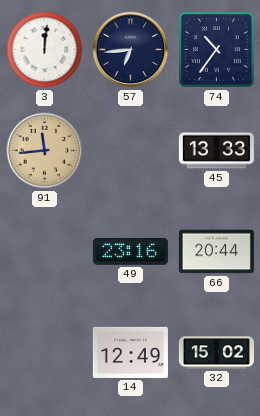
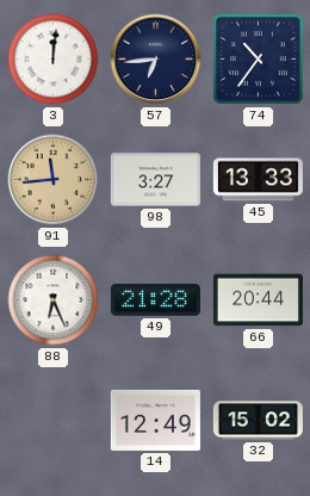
98: none -> 3:27 (155, 180)
88: none -> 6:26 (54, 300)
49: 23:16 -> 21:28 (155, 300)
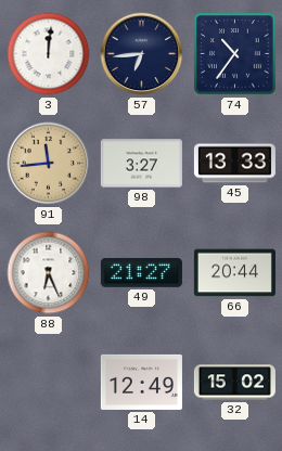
49: 21:28 -> 21:27 (141, 273)
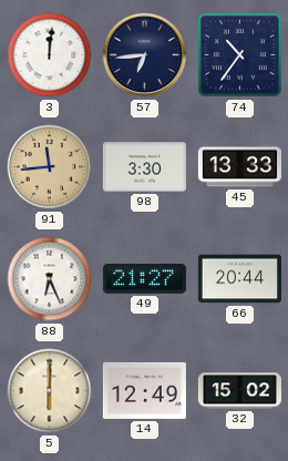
98: 3:27 -> 3:30 (144, 167)
5: none -> 6:00 (50, 391)
